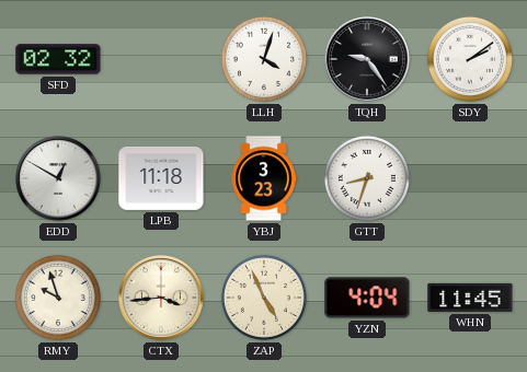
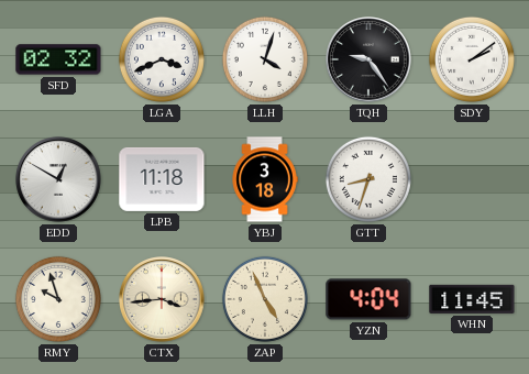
LGA: none -> 3:41 (162, 59)
YBJ: 3:23 -> 3:18 (265, 179)
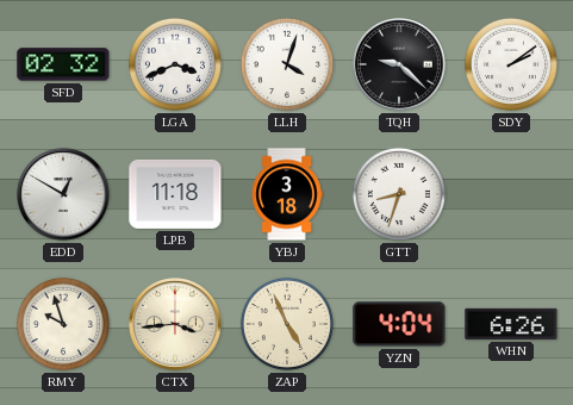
TQH: 9:24 -> 9:22 (399, 64)
WHN: 11:45 -> 6:26 (511, 324)
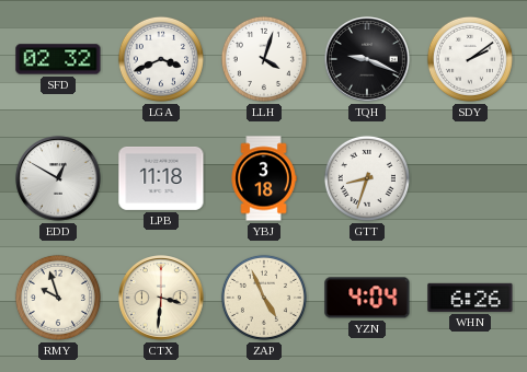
TQH: 9:22 -> 9:19 (367, 59)
CTX: 3:44 -> 3:31 (161, 298)
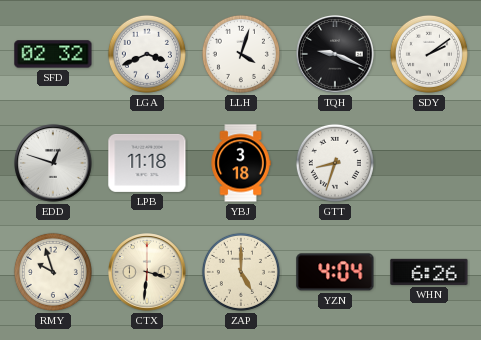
EDD: 12:50 -> 12:48 (53, 163)
ZAP: 4:56 -> 5:00 (241, 272)
